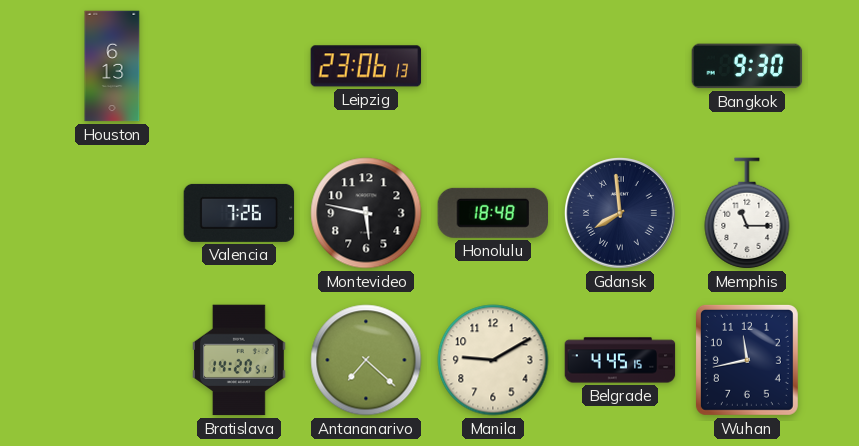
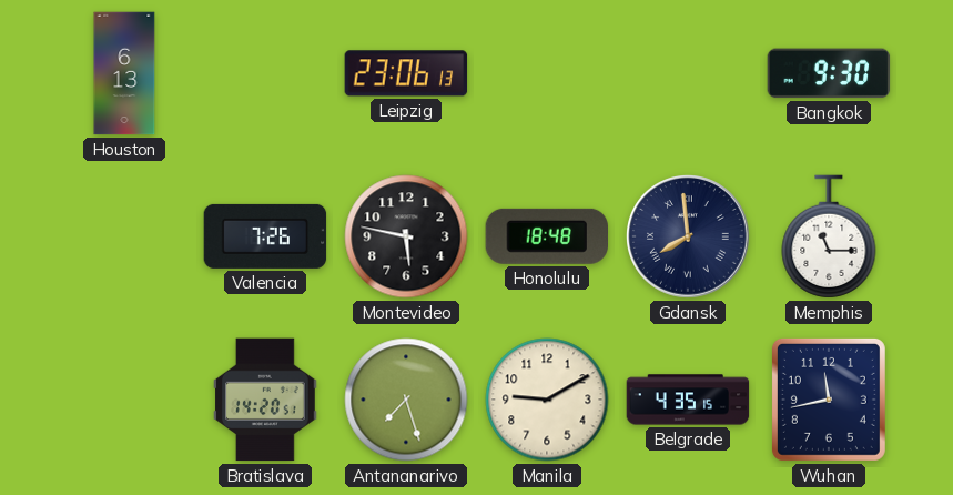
Antananarivo: 7:22 -> 7:27 (406, 400)
Belgrade: 4:45 -> 4:35 (688, 400)
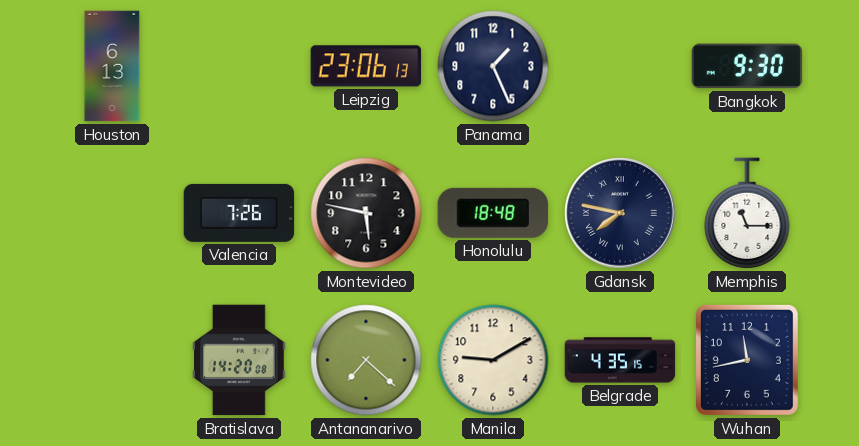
Panama: none -> 1:26 (493, 66)
Gdansk: 7:59 -> 7:47 (621, 214)
Bratislava: 14:20:51 -> 14:20:08 (240, 360)
Antananarivo: 7:27 -> 7:22 (366, 360)
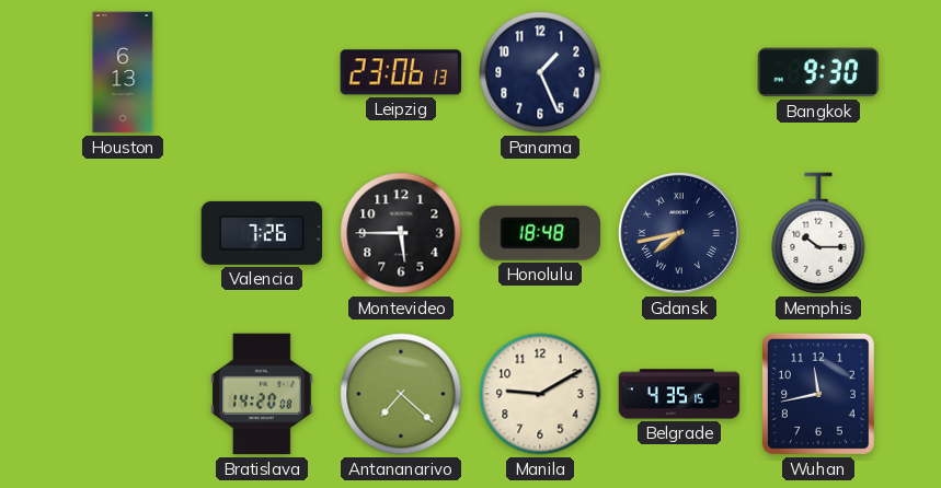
Montevideo: 5:47 -> 5:45 (401, 233)
Gdansk: 7:47 -> 7:43 (680, 234)
Memphis: 11:15 -> 10:15 (818, 233)
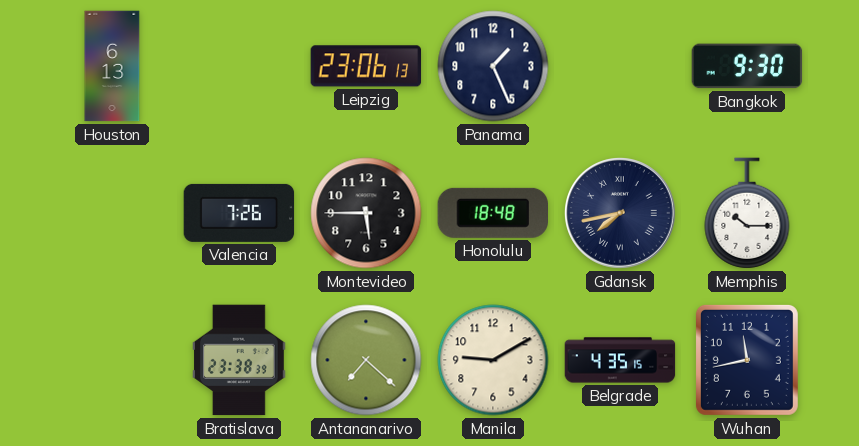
Bratislava: 14:20 -> 23:38 (240, 360)
